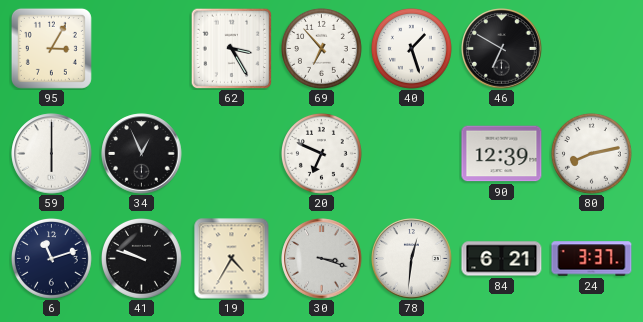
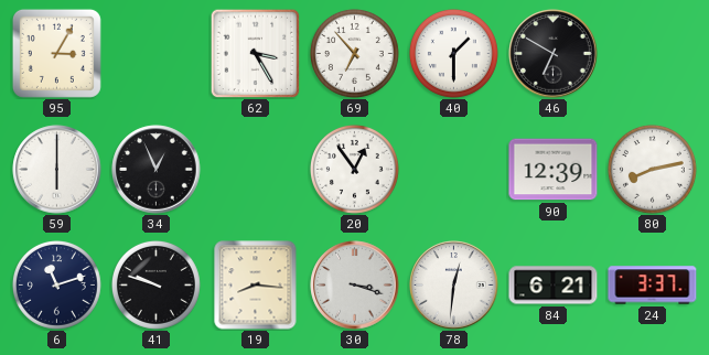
40: 1:27 -> 1:30 (453, 53)
20: 6:49 -> 12:54 (354, 169)
19: 4:35 -> 8:16 (256, 286)
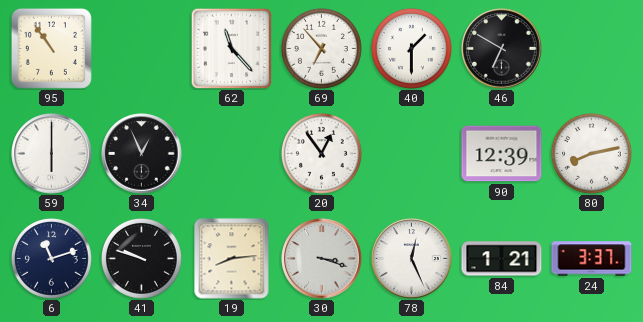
95: 3:05 -> 10:54 (51, 48)
62: 3:25 -> 11:23 (231, 48)
19: 8:16 -> 8:14 (232, 259)
78: 12:31 -> 12:26 (412, 259)
84: 6:21 -> 1:21 (502, 259)
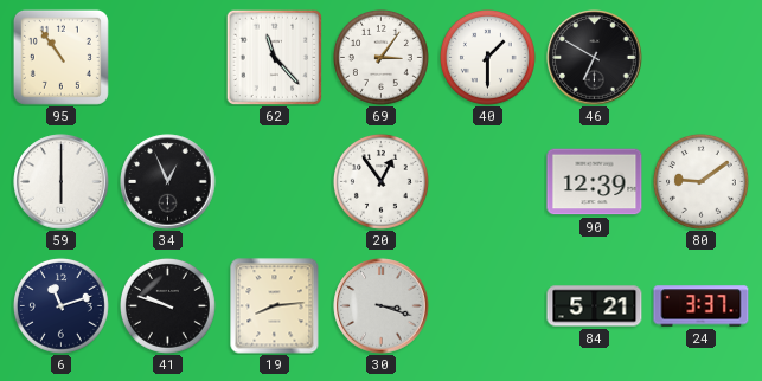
69: 6:53 -> 3:06 (380, 57)
80: 8:13 -> 9:09 (700, 181)
78: 12:26 -> none (412, 259)
84: 1:21 -> 5:21 (595, 306)
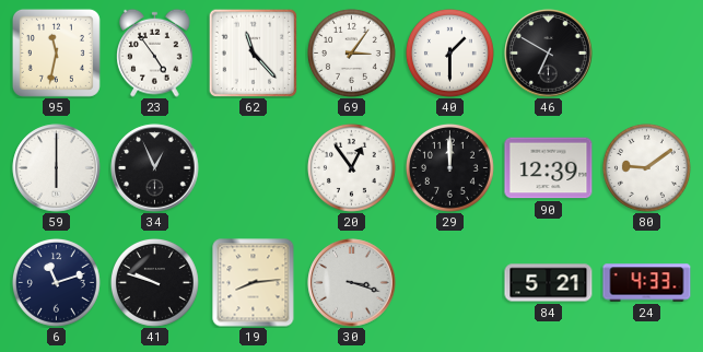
95: 10:54 -> 11:32 (56, 52)
23: none -> 4:54 (155, 52)
29: none -> 12:00 (449, 167)
24: 3:37 -> 4:33 (647, 283)
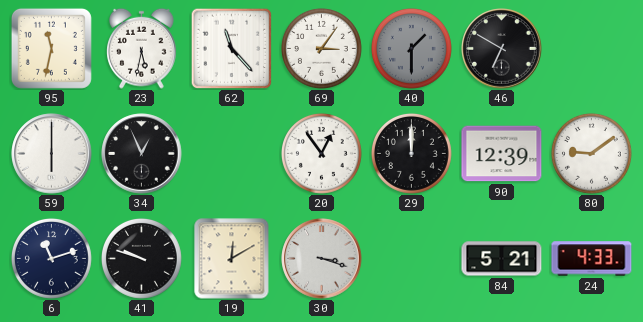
23: 4:54 -> 5:32 (142, 48)
40 dial: white -> grey (411, 48)
19: 8:14 -> 12:10 (232, 259)
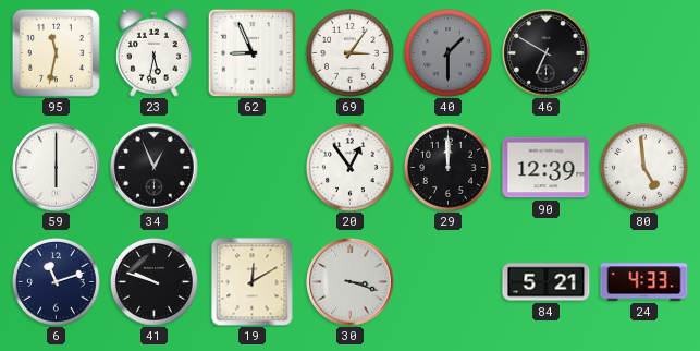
62: 11:23 -> 8:56 (251, 52)
80: 9:09 -> 4:59 (643, 167)
